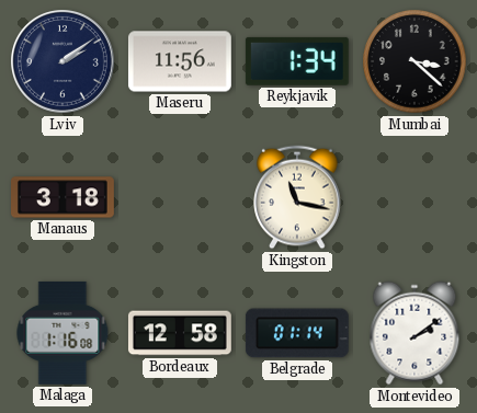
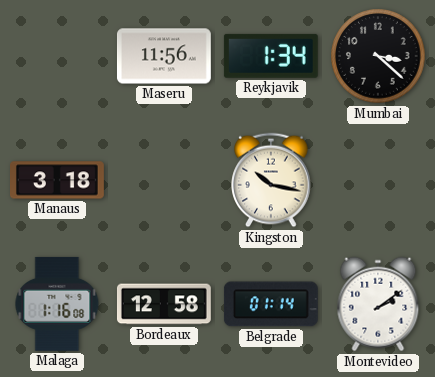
Lviv: 2:09 -> none (64, 62)
Kingston: 11:17 -> 10:17 (271, 180)
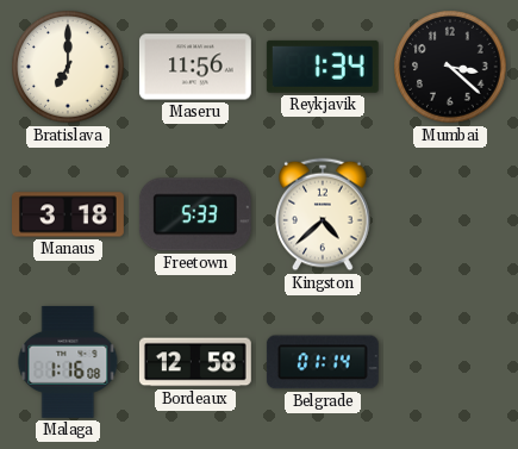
Bratislava: none -> 7:00 (68, 67)
Freetown: none -> 5:33 (195, 214)
Kingston: 10:17 -> 4:38 (323, 214)
Montevideo: 2:09 -> none (378, 304)
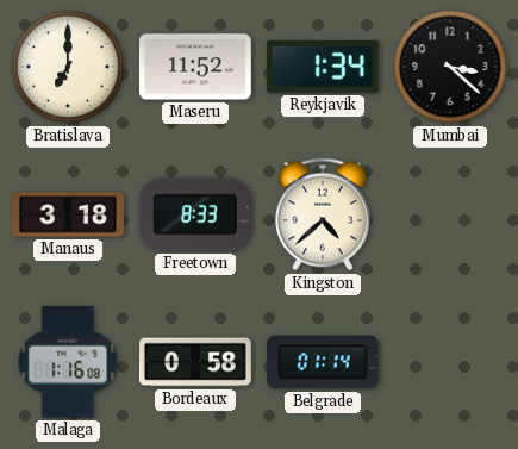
Maseru: 11:56 -> 11:52 (195, 67)
Freetown: 5:33 -> 8:33 (195, 214)
Bordeaux: 12:58 -> 0:58 (195, 362)
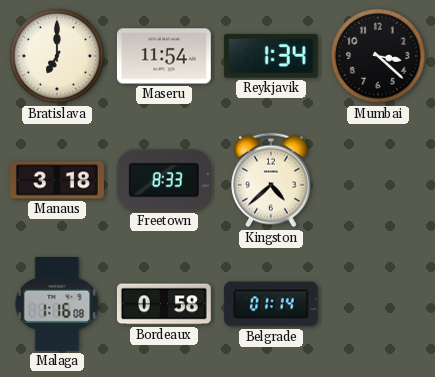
Maseru: 11:52 -> 11:54 (164, 56)
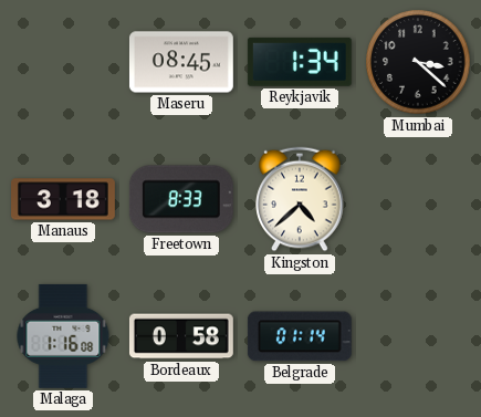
Bratislava: 7:00 -> none (57, 56)
Maseru: 11:54 -> 08:45 (181, 62)
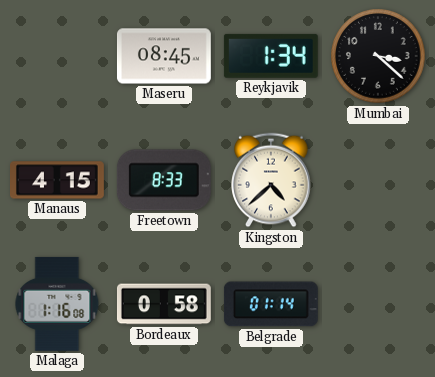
Manaus: 3:18 -> 4:15 (58, 180)
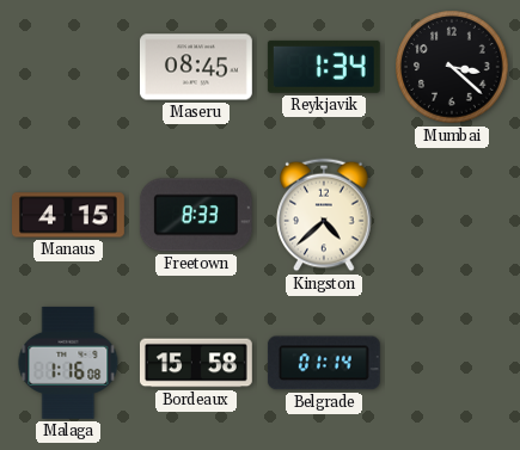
Bordeaux: 0:58 -> 15:58 (196, 363)
